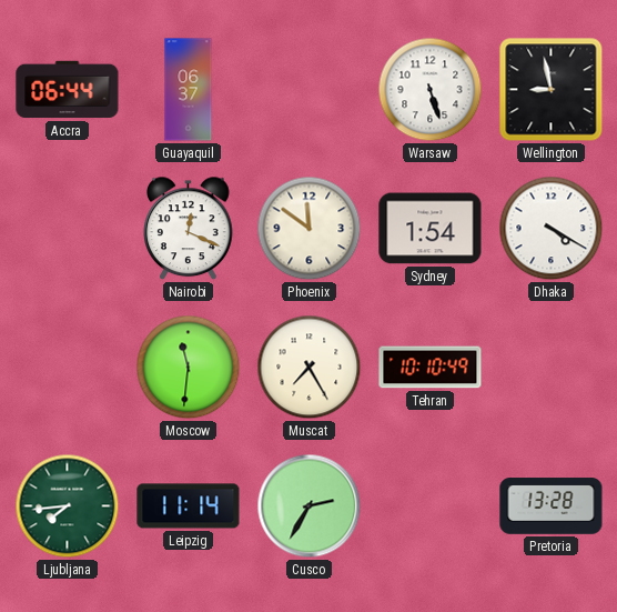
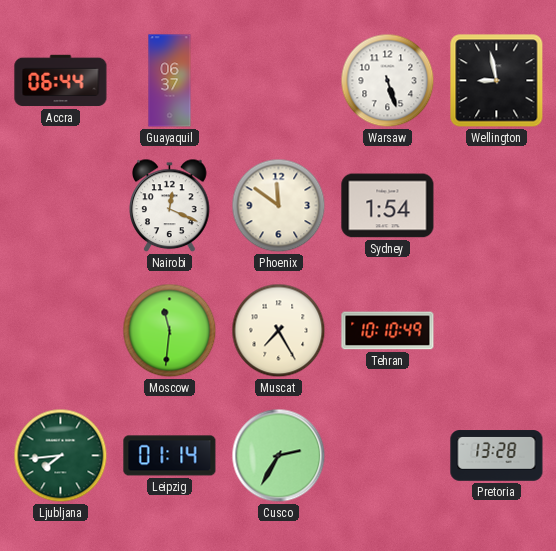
Dhaka: 4:20 -> none (552, 229)
Leipzig: 11:14 -> 01:14 (170, 456)
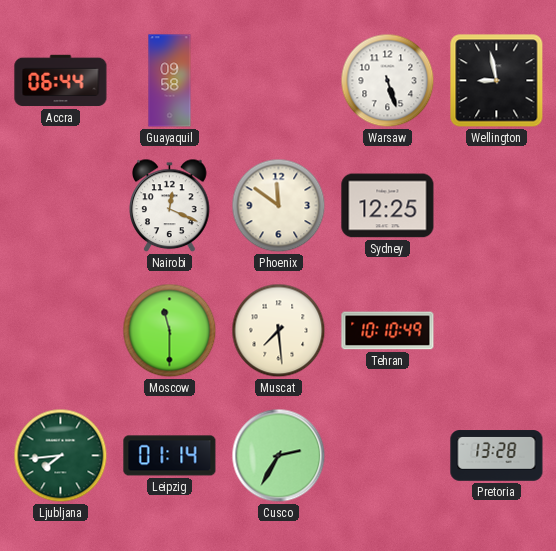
Guayaquil: 06:37 -> 09:58 (170, 81)
Sydney: 1:54 -> 12:25 (388, 206)
Moscow: 11:31 -> 11:30 (170, 331)
Muscat: 7:25 -> 7:29 (279, 331)
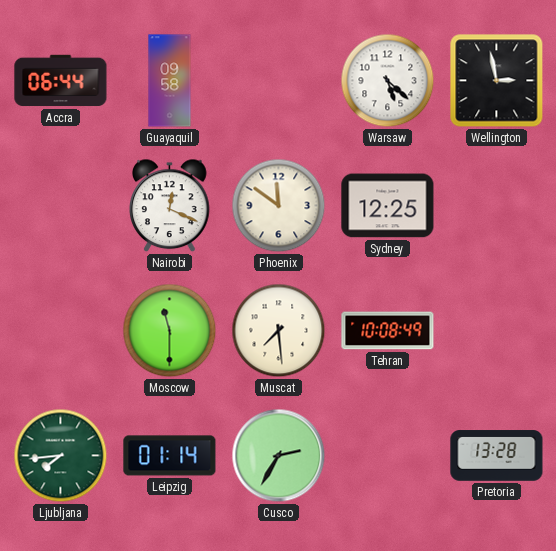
Warsaw: 5:27 -> 5:22 (388, 81)
Wellington: 8:58 -> 2:58 (497, 81)
Tehran: 10:10 -> 10:08 (388, 331)
